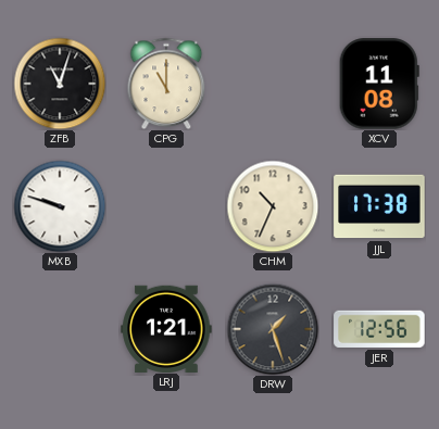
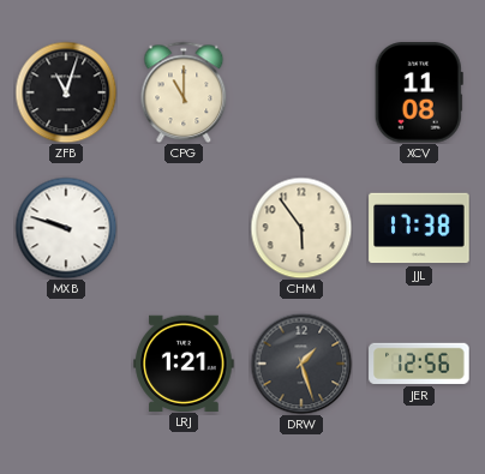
CHM: 10:34 -> 5:54 (301, 228)
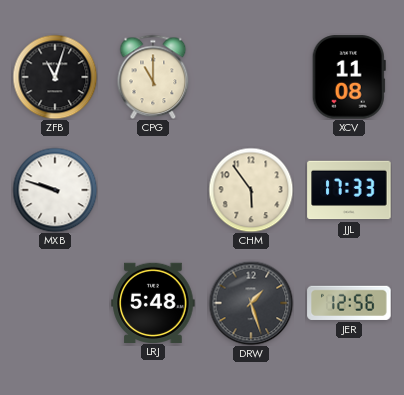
JJL: 17:38 -> 17:33 (349, 190)
LRJ: 1:21 -> 5:48 (153, 302)
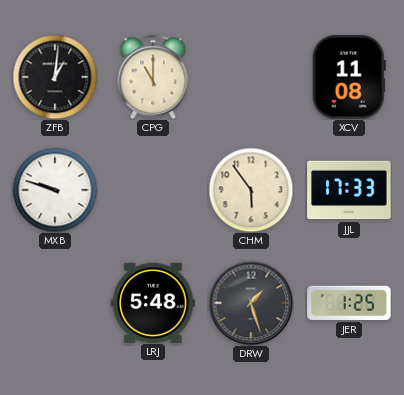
ZFB: 11:03 -> 1:01 (55, 77)
JER: 12:56 -> 1:25 (349, 303)
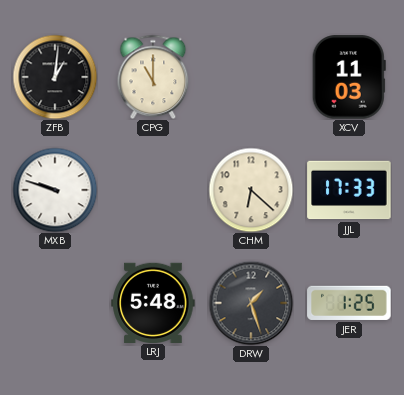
XCV: 11:08 -> 11:03 (349, 77)
CHM: 5:54 -> 6:22 (251, 190)
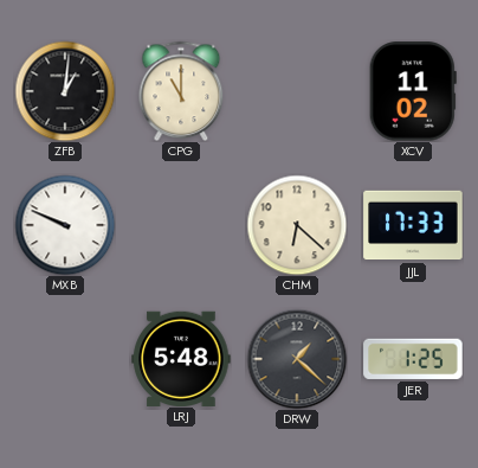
XCV: 11:03 -> 11:02 (413, 91)
MXB: 9:48 -> 9:49 (65, 225)
DRW: 1:27 -> 1:22 (297, 359)
